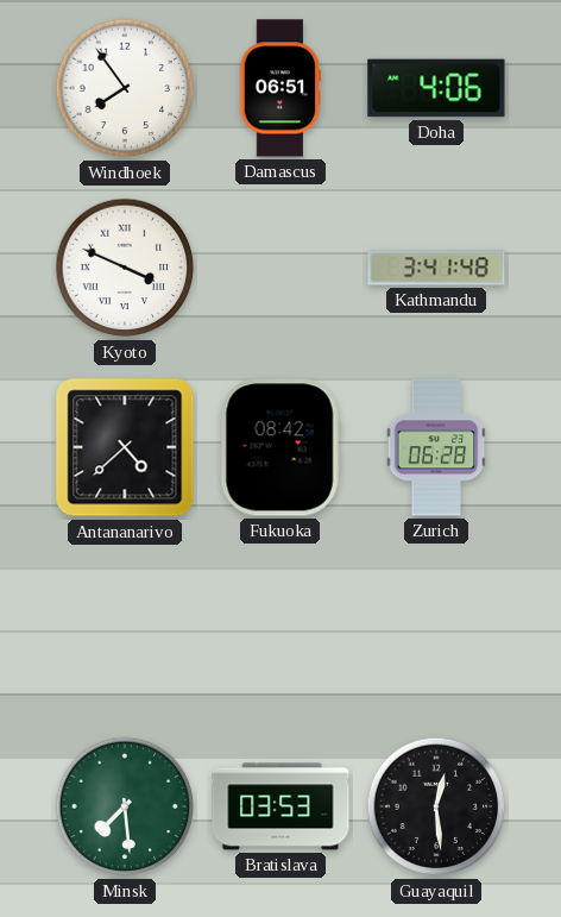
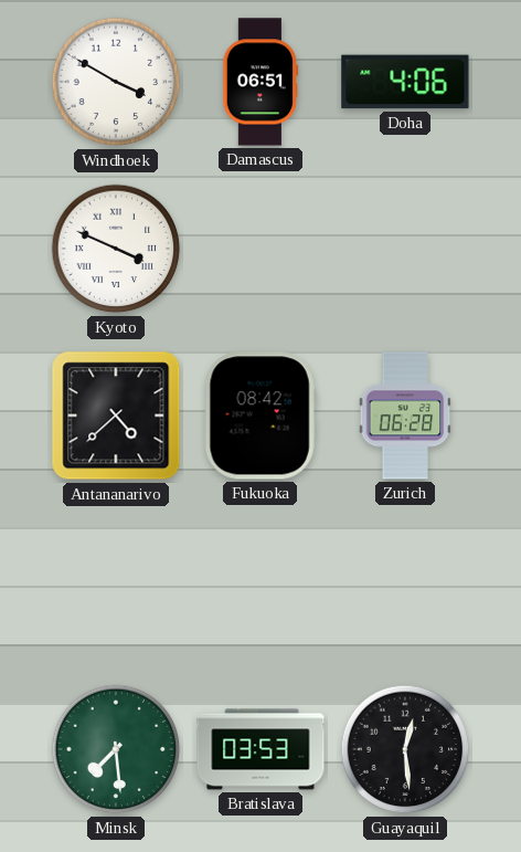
Windhoek: 7:54 -> 3:50 (116, 82)
Kathmandu: 3:41 -> none (436, 268)
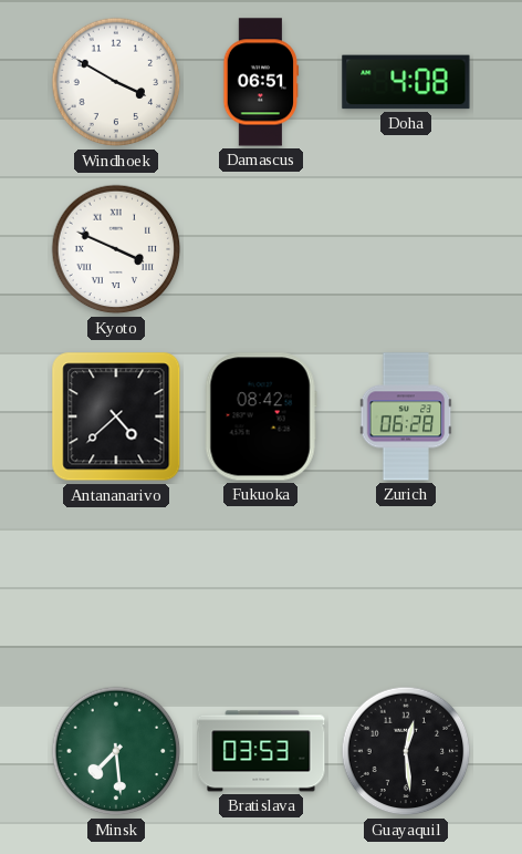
Doha: 4:06 -> 4:08 (406, 82)
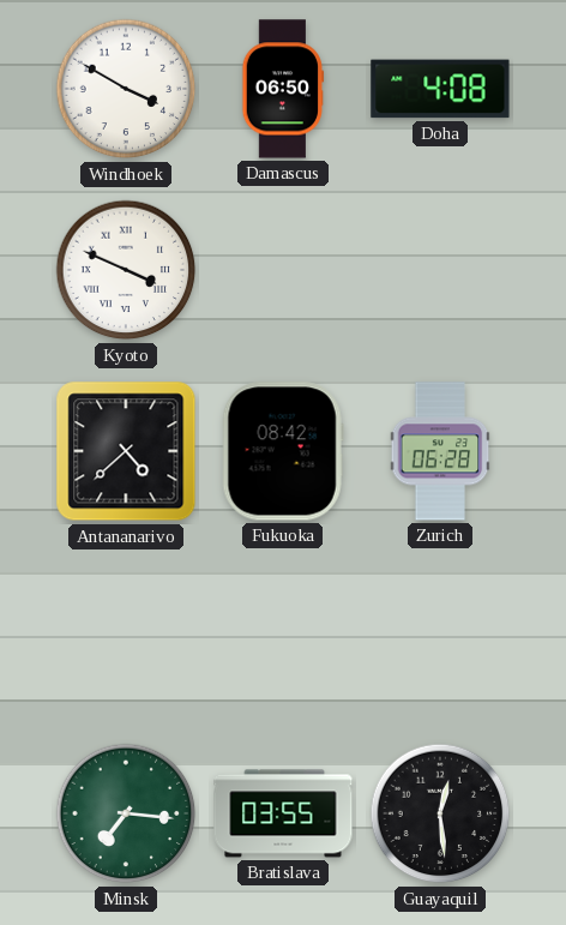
Damascus: 06:51 -> 06:50 (283, 89)
Minsk: 7:29 -> 7:16 (126, 813)
Bratislava: 03:53 -> 03:55 (283, 813)
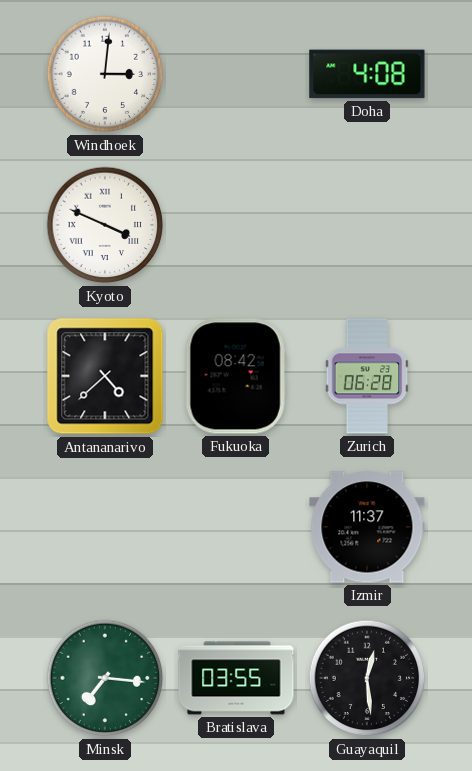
Windhoek: 3:50 -> 3:01 (105, 74)
Damascus: 06:50 -> none (283, 89)
Izmir: none -> 11:37 (367, 527)
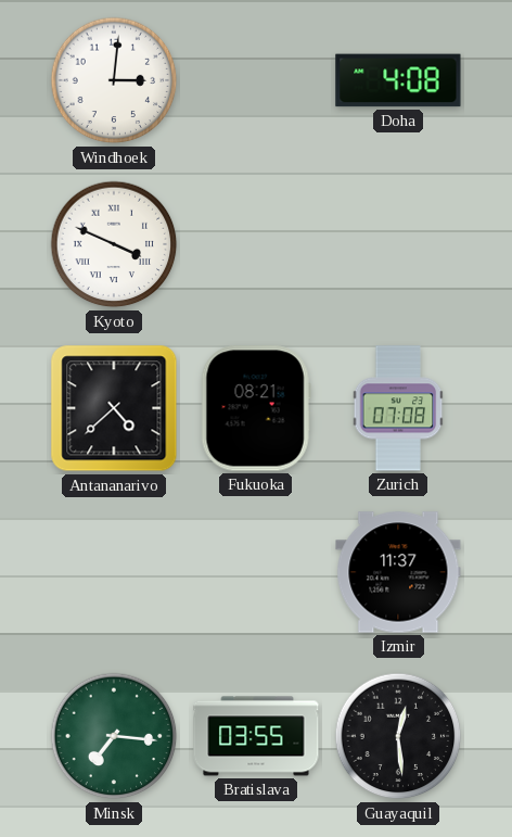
Fukuoka: 08:42 -> 08:21 (256, 408)
Zurich: 06:28 -> 07:08 (398, 408)
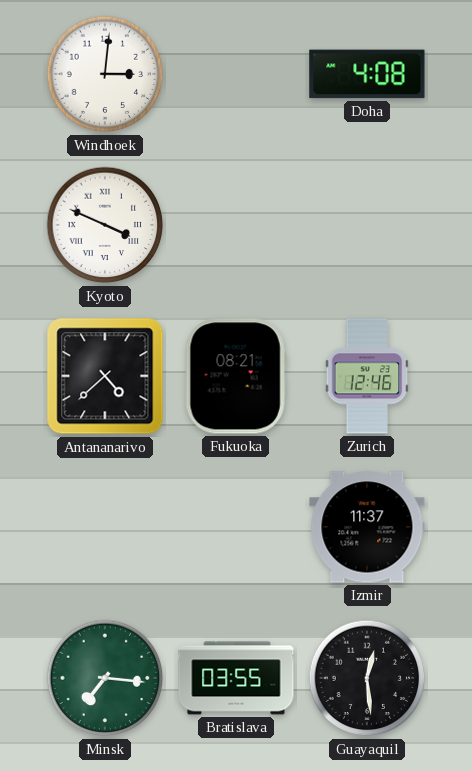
Zurich: 07:08 -> 12:46 (367, 376)
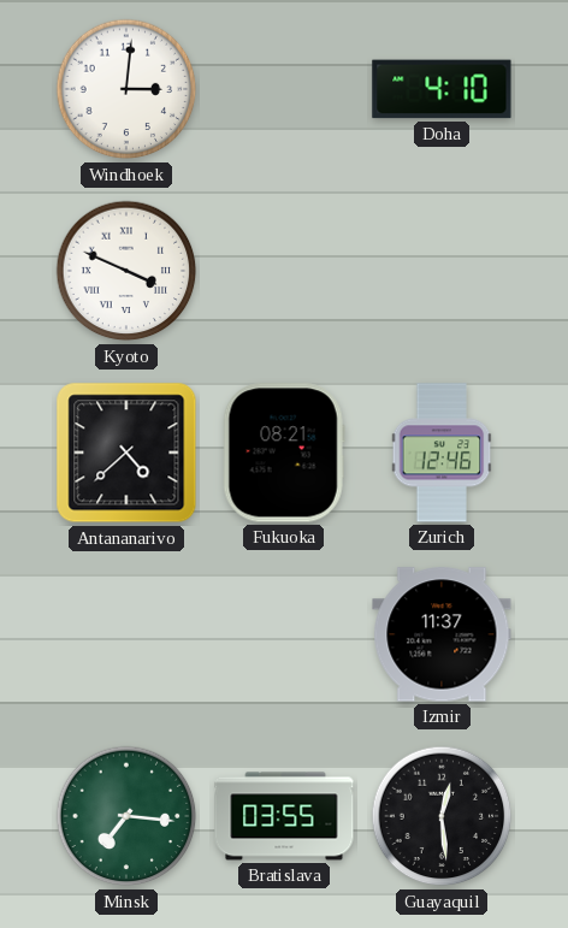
Doha: 4:08 -> 4:10 (442, 89)
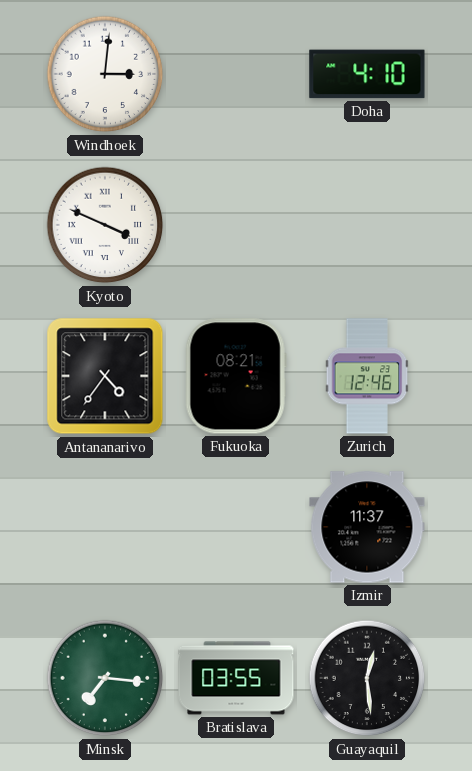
Antananarivo: 4:38 -> 4:36 (105, 376)
